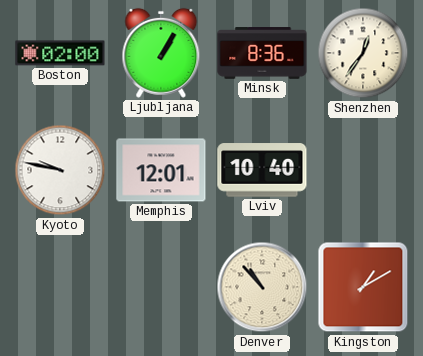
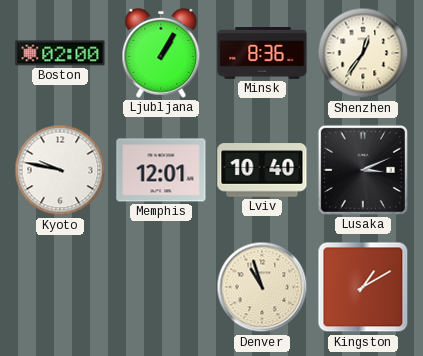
Lusaka: none -> 3:11 (363, 170)
Denver: 10:53 -> 10:57 (262, 287)
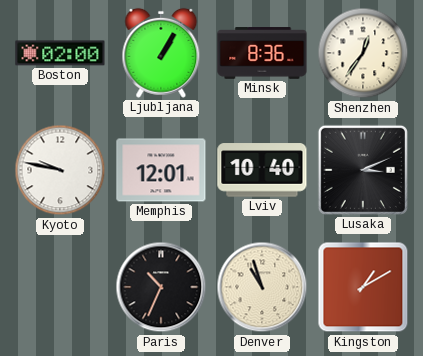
Paris: none -> 10:34 (161, 287)
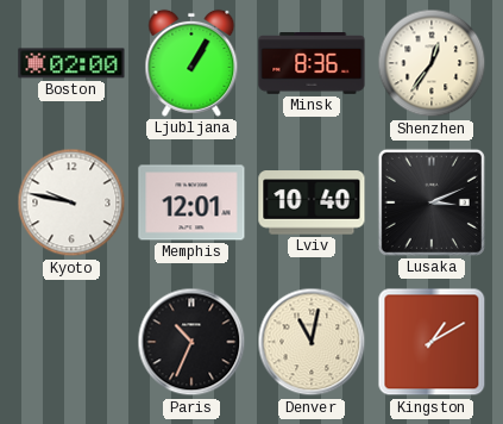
Denver: 10:57 -> 11:02 (312, 342)
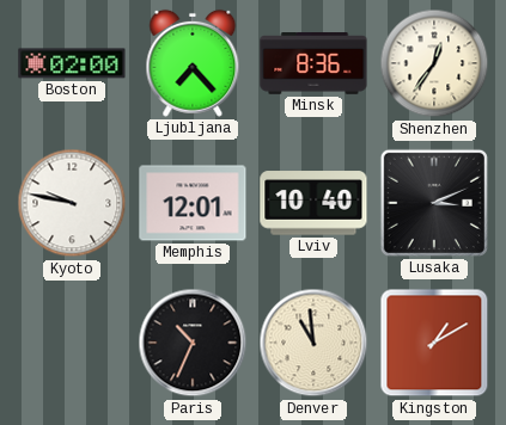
Ljubljana: 1:05 -> 7:23 (193, 63)
Denver: 11:02 -> 10:59 (313, 343)
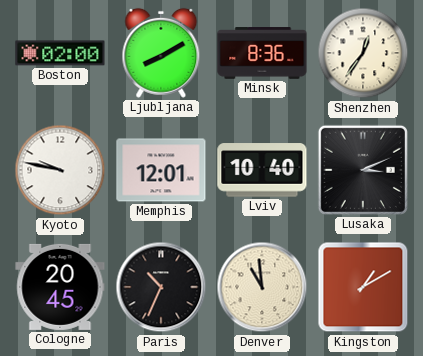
Ljubljana: 7:23 -> 8:10 (161, 53)
Cologne: none -> 20:45 (60, 287)
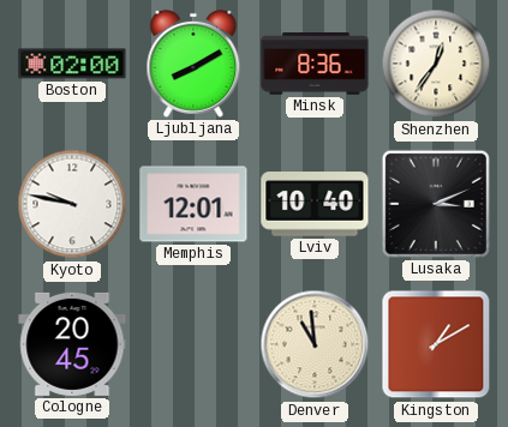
Paris: 10:34 -> none (161, 287)
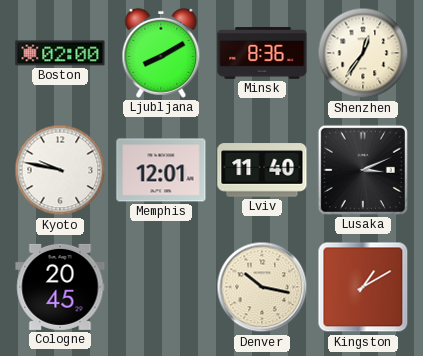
Lviv: 10:40 -> 11:40 (262, 170)
Denver: 10:59 -> 10:17 (262, 287)
